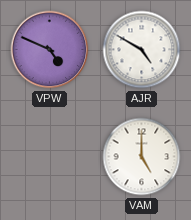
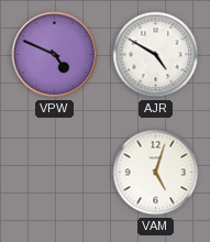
VAM: 5:00 -> 5:03 (156, 173)
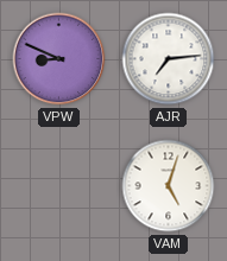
VPW: 4:49 -> 8:49 (59, 59)
AJR: 4:50 -> 7:14 (169, 59)
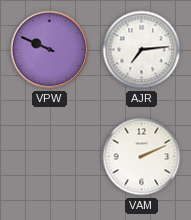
VPW: 8:49 -> 9:49 (50, 50)
VAM: 5:03 -> 2:11 (142, 157)
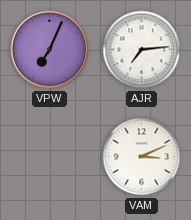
VPW: 9:49 -> 7:04 (50, 50)
VAM: 2:11 -> 3:11 (142, 157)
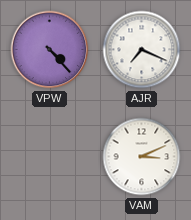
VPW: 7:04 -> 4:23 (50, 50)
AJR: 7:14 -> 7:19 (142, 50)
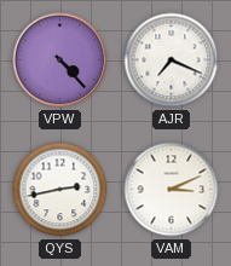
QYS: none -> 2:43 (60, 190)
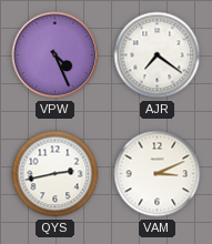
VPW: 4:23 -> 4:26 (55, 55)
AJR: 7:19 -> 7:21 (158, 55)
